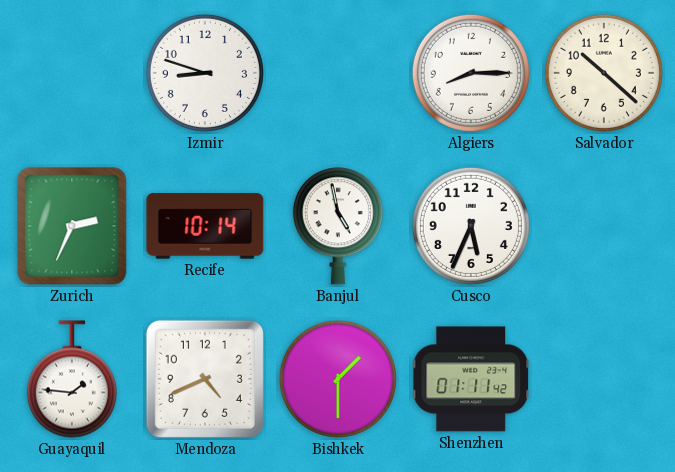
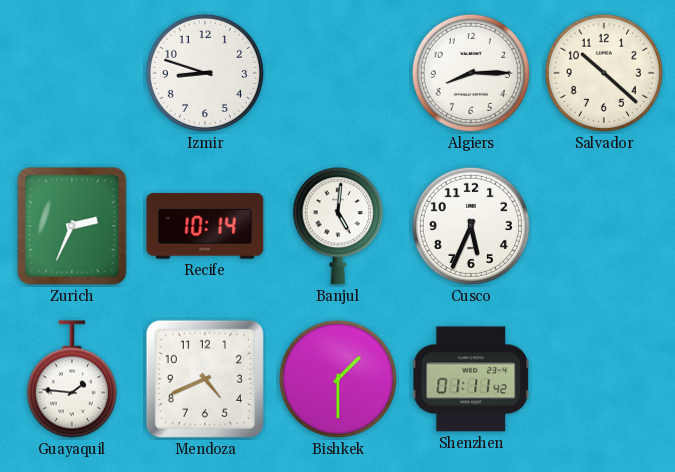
Banjul: 4:58 -> 5:01 (338, 226)
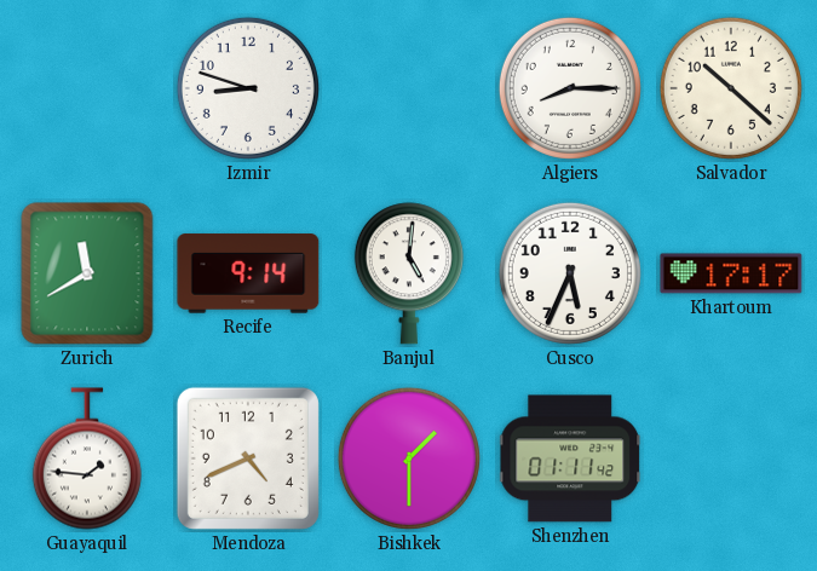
Zurich: 2:34 -> 11:40 (87, 273)
Recife: 10:14 -> 9:14 (248, 273)
Khartoum: none -> 17:17 (731, 273)
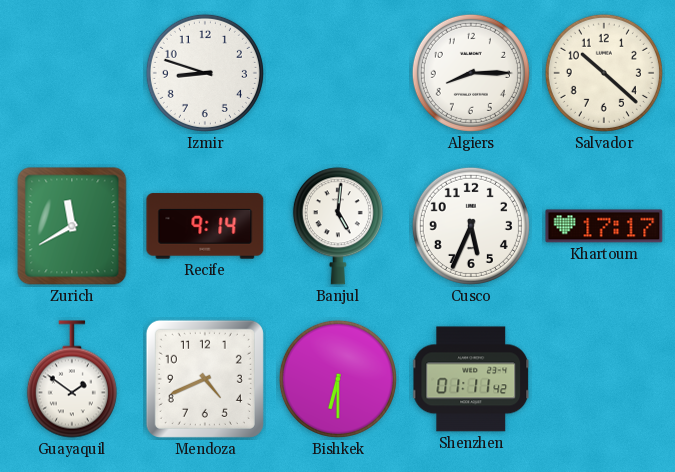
Guayaquil: 1:46 -> 1:51 (72, 379)
Bishkek: 1:30 -> 6:30 (338, 379)
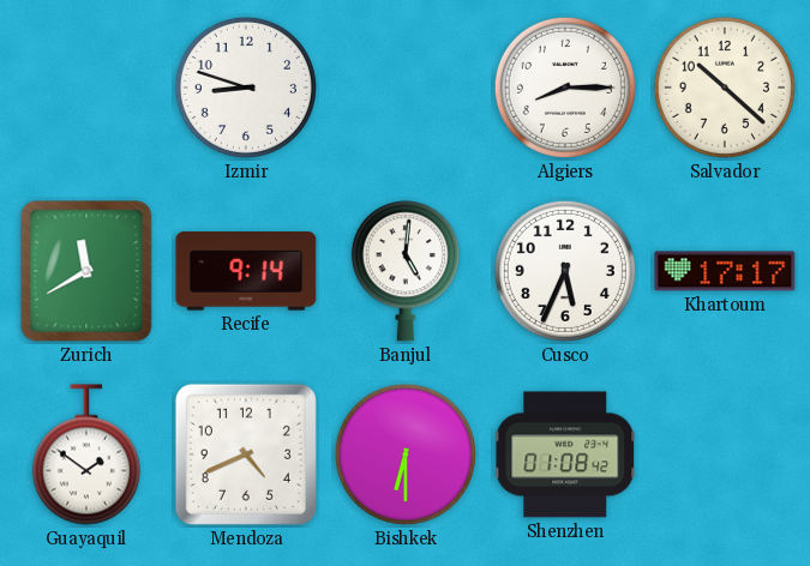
Shenzhen: 01:11 -> 01:08 (566, 454)
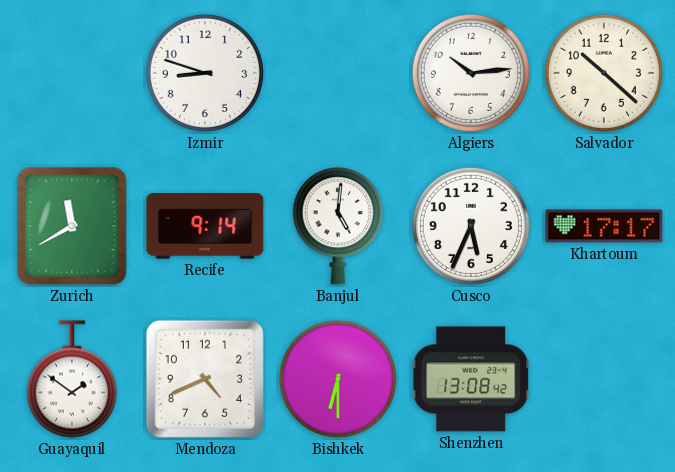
Algiers: 8:15 -> 10:14 (471, 73)
Shenzhen: 01:08 -> 13:08 (472, 379)
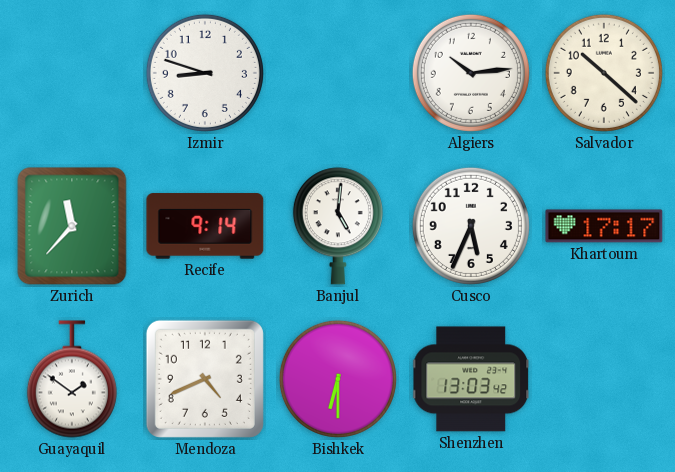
Zurich: 11:40 -> 11:37 (72, 226)
Shenzhen: 13:08 -> 13:03 (472, 379)
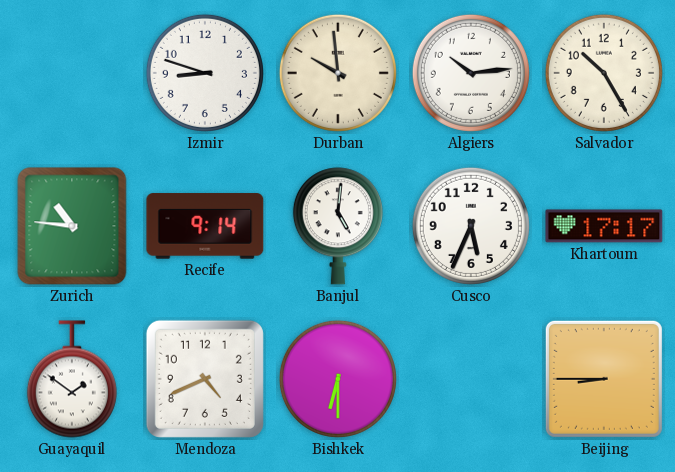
Durban: none -> 9:59 (338, 73)
Salvador: 10:22 -> 10:25 (604, 73)
Zurich: 11:37 -> 10:46 (72, 226)
Shenzhen: 13:03 -> none (472, 379)
Beijing: none -> 8:45 (604, 379)
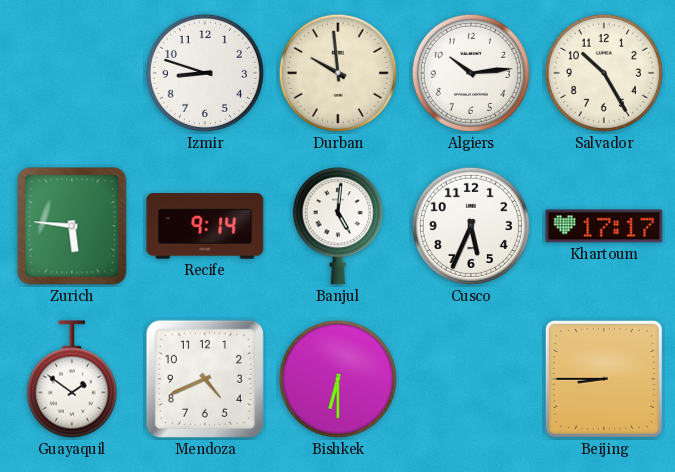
Zurich: 10:46 -> 5:46 (72, 226)
